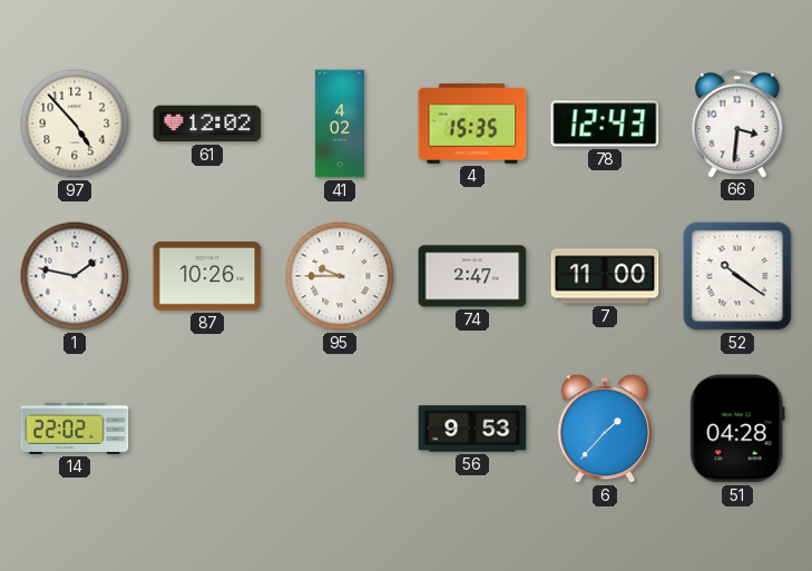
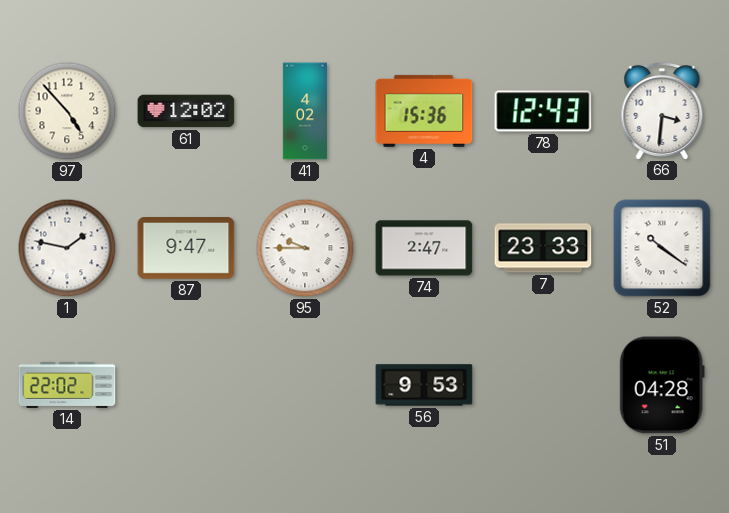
4: 15:35 -> 15:36 (424, 111)
87: 10:26 -> 9:47 (186, 249)
7: 11:00 -> 23:33 (543, 248)
6: 1:37 -> none (605, 429)
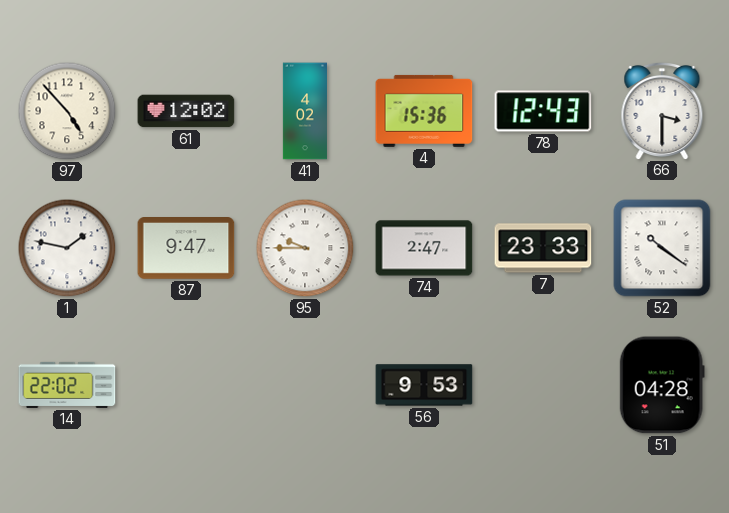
66: 3:31 -> 3:30 (662, 110)
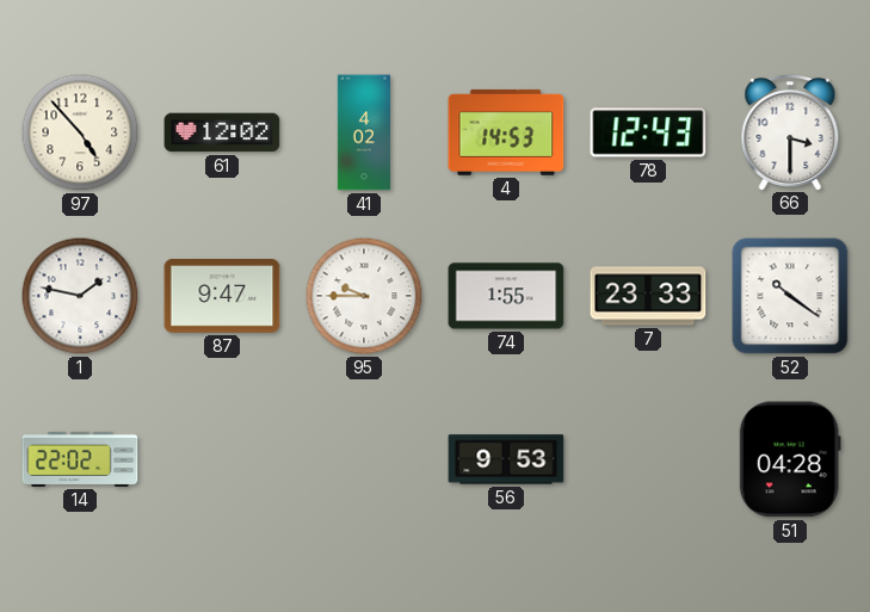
4: 15:36 -> 14:53 (506, 132)
74: 2:47 -> 1:55 (506, 296)
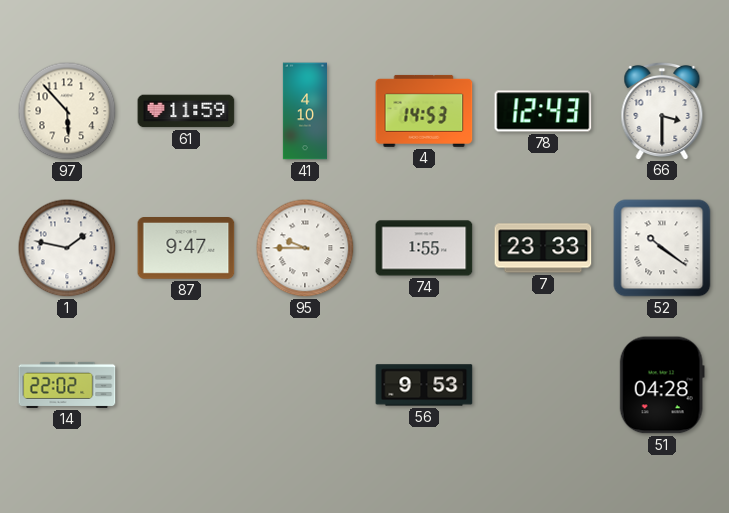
97: 4:53 -> 5:53 (67, 111)
61: 12:02 -> 11:59 (186, 111)
41: 4:02 -> 4:10 (305, 111)
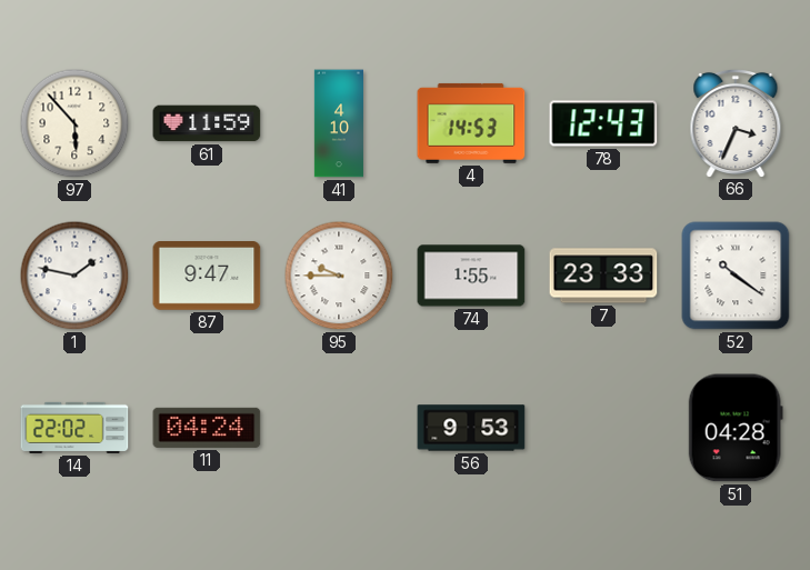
66: 3:30 -> 3:34 (736, 122)
11: none -> 04:24 (207, 428)
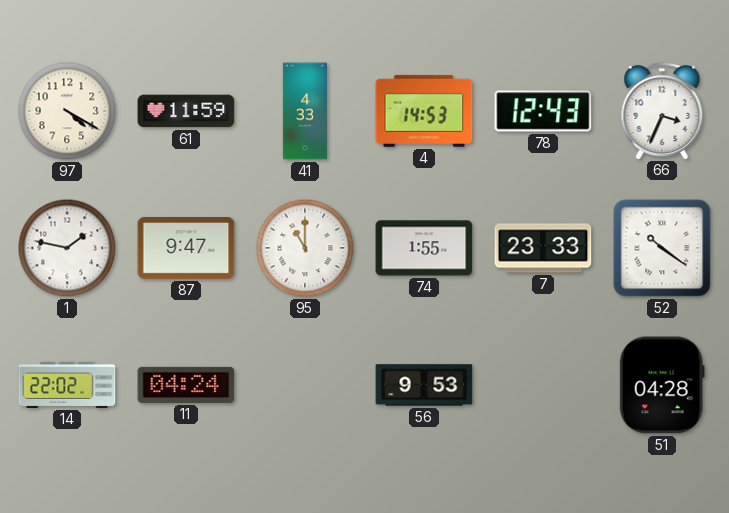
97: 5:53 -> 4:20 (67, 111)
41: 4:10 -> 4:33 (305, 111)
95: 9:45 -> 11:00 (305, 248)
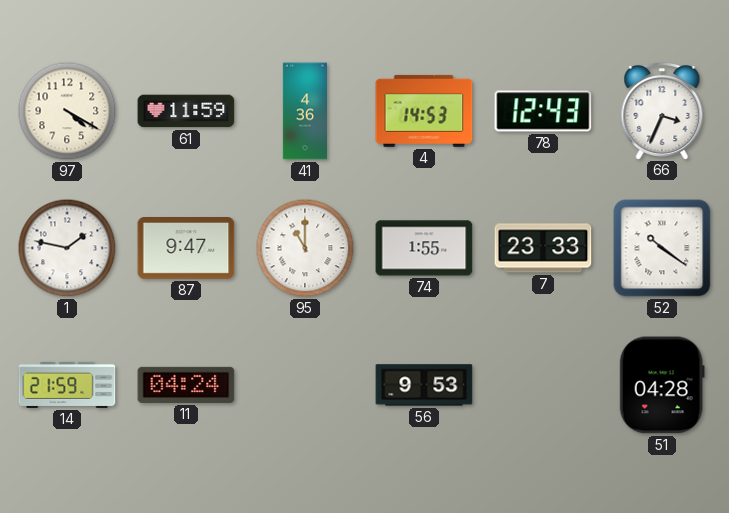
41: 4:33 -> 4:36 (305, 111)
14: 22:02 -> 21:59 (67, 385)
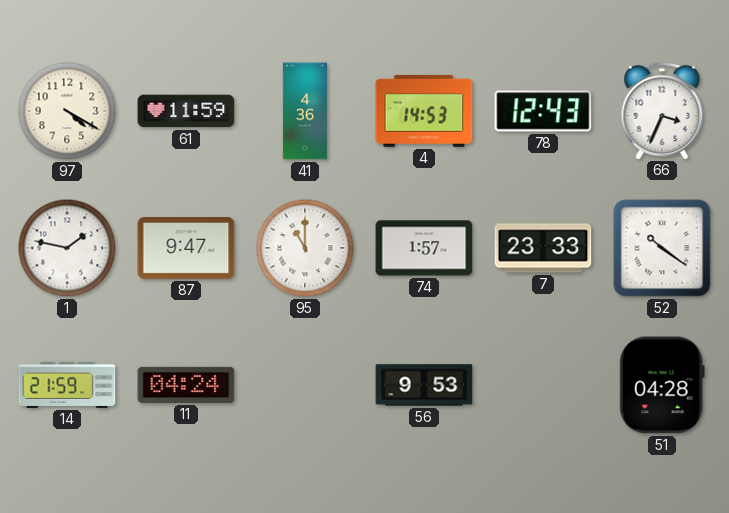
74: 1:55 -> 1:57 (424, 248)
